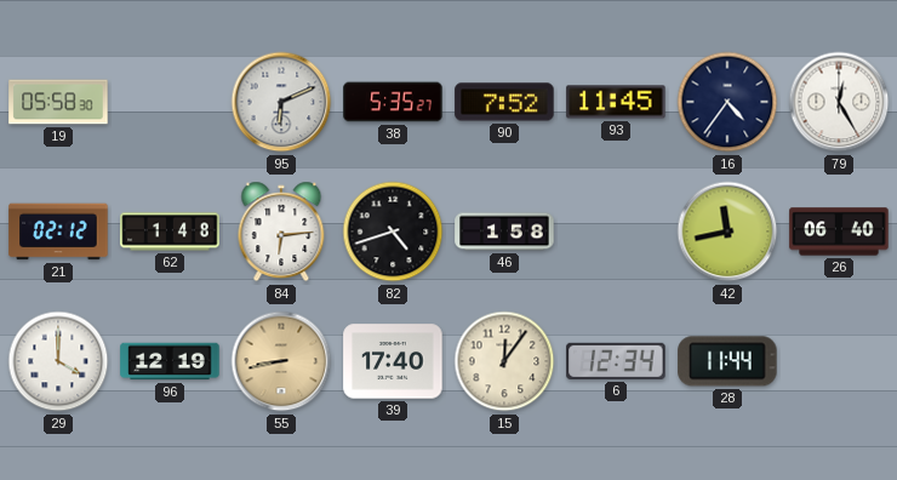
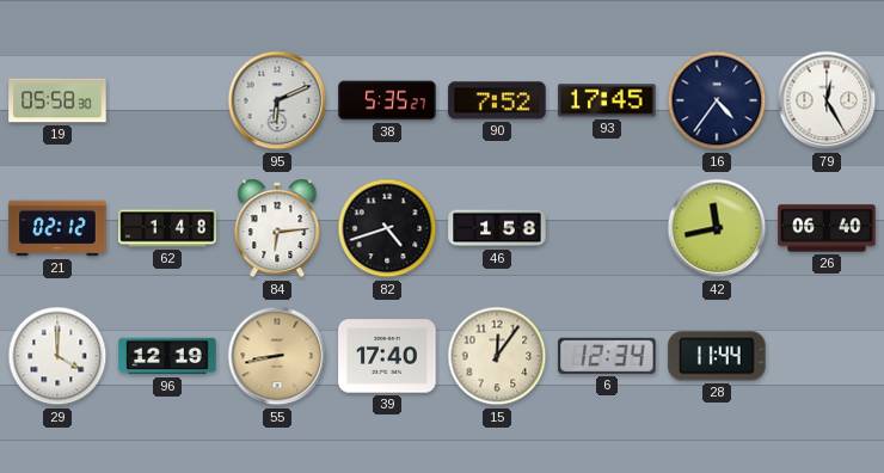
93: 11:45 -> 17:45 (607, 100)
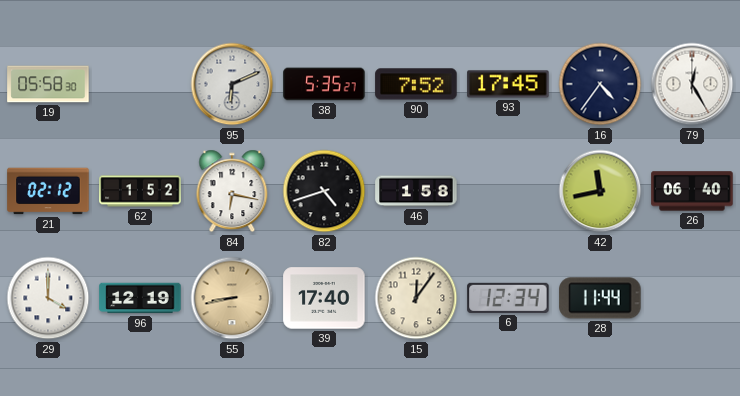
62: 1:48 -> 1:52 (140, 191)
84: 6:14 -> 6:17 (232, 191)
